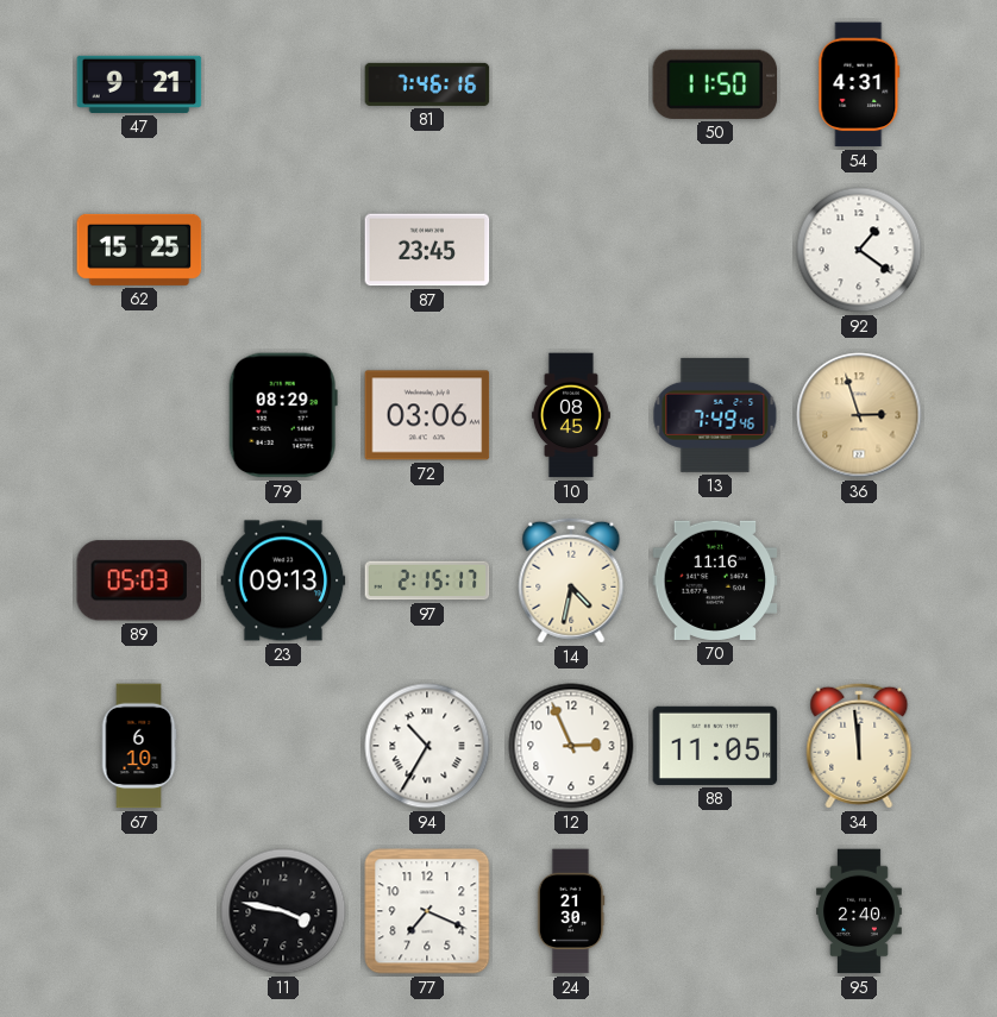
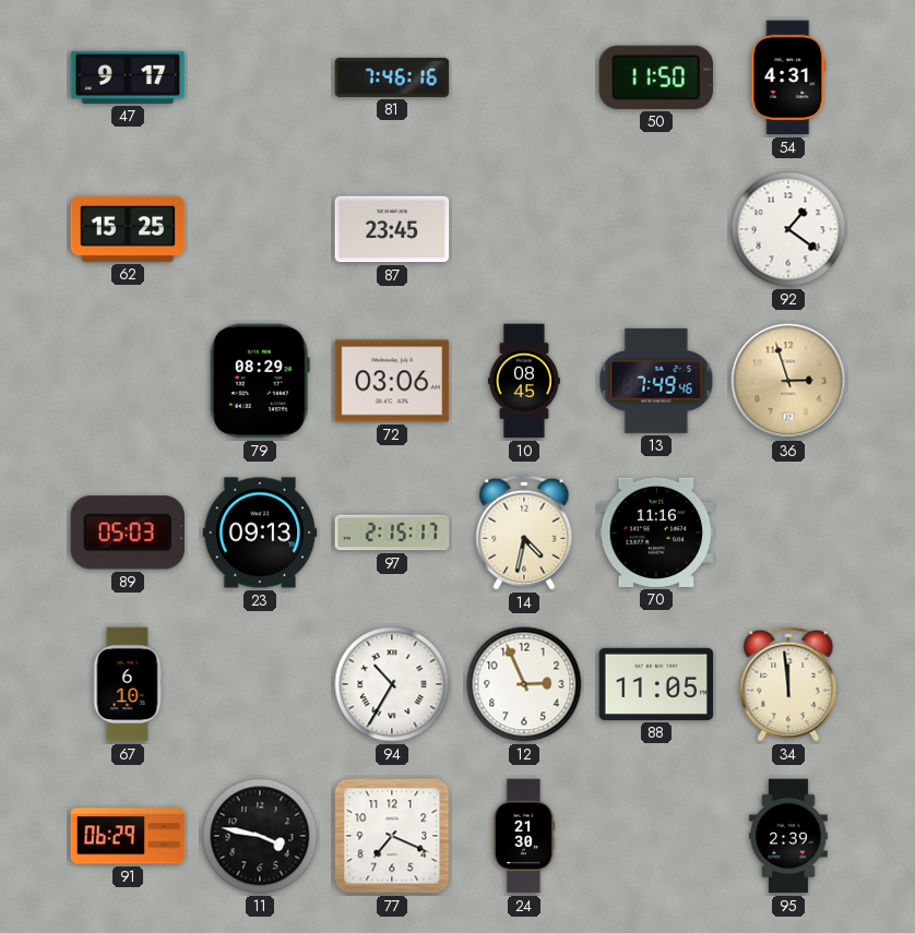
47: 9:21 -> 9:17 (128, 77)
91: none -> 06:29 (128, 836)
95: 2:40 -> 2:39 (789, 836)
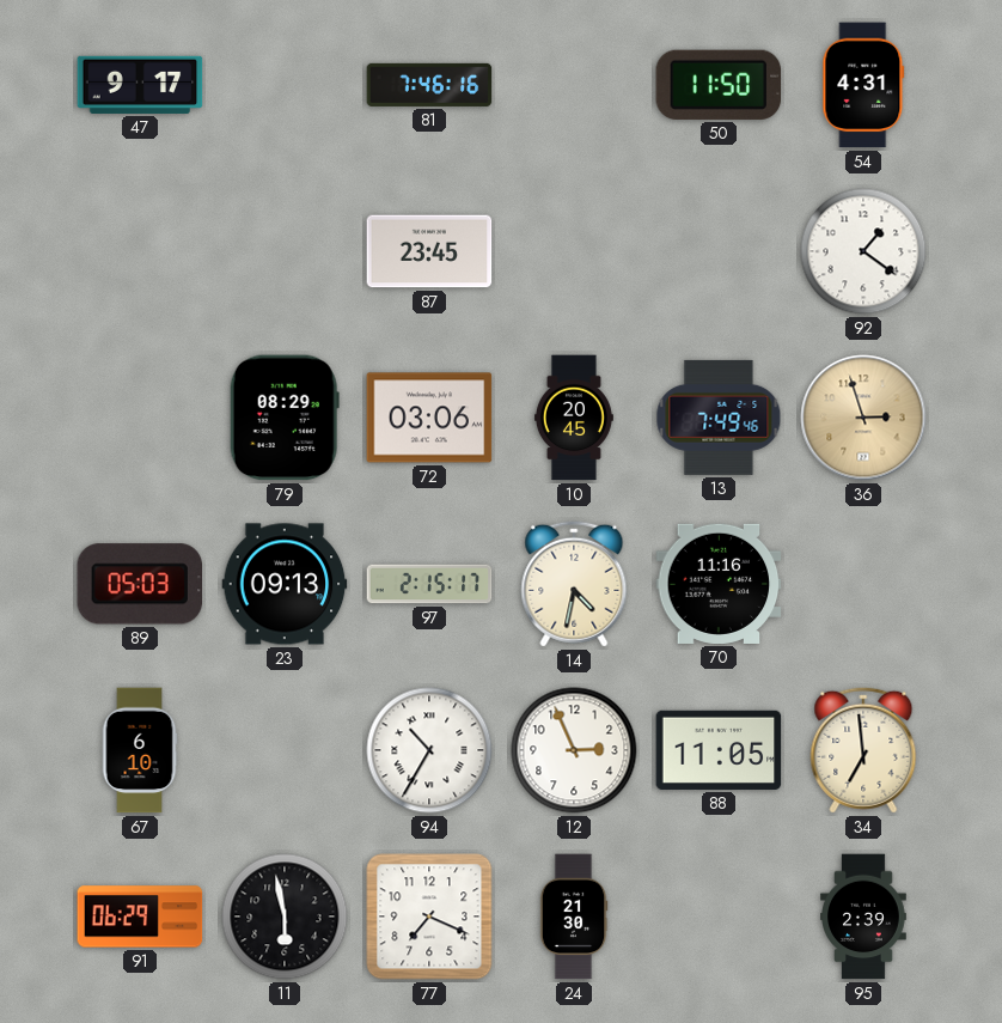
62: 15:25 -> none (128, 229)
10: 08:45 -> 20:45 (574, 418)
34: 11:59 -> 6:59 (863, 750)
11: 3:47 -> 5:58 (285, 917)
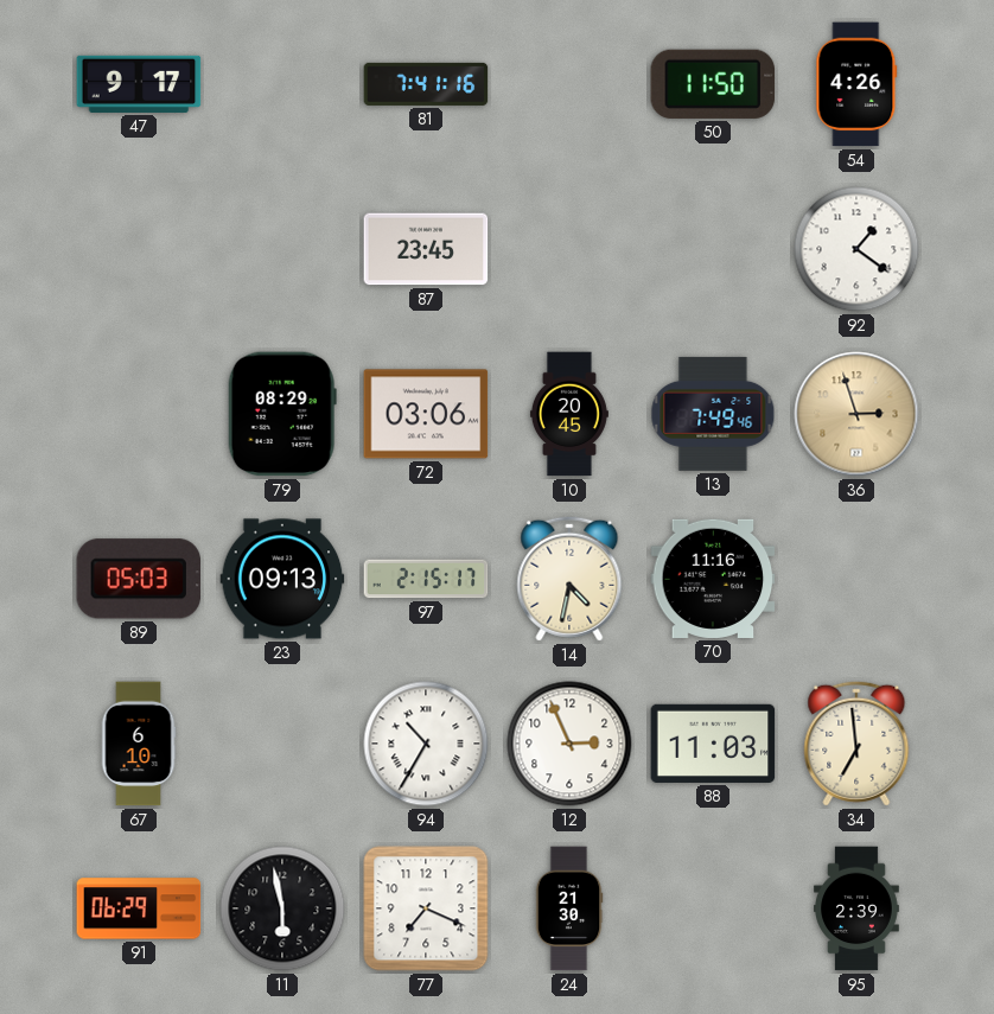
81: 7:46 -> 7:41 (426, 84)
54: 4:31 -> 4:26 (856, 84)
88: 11:05 -> 11:03 (713, 744)
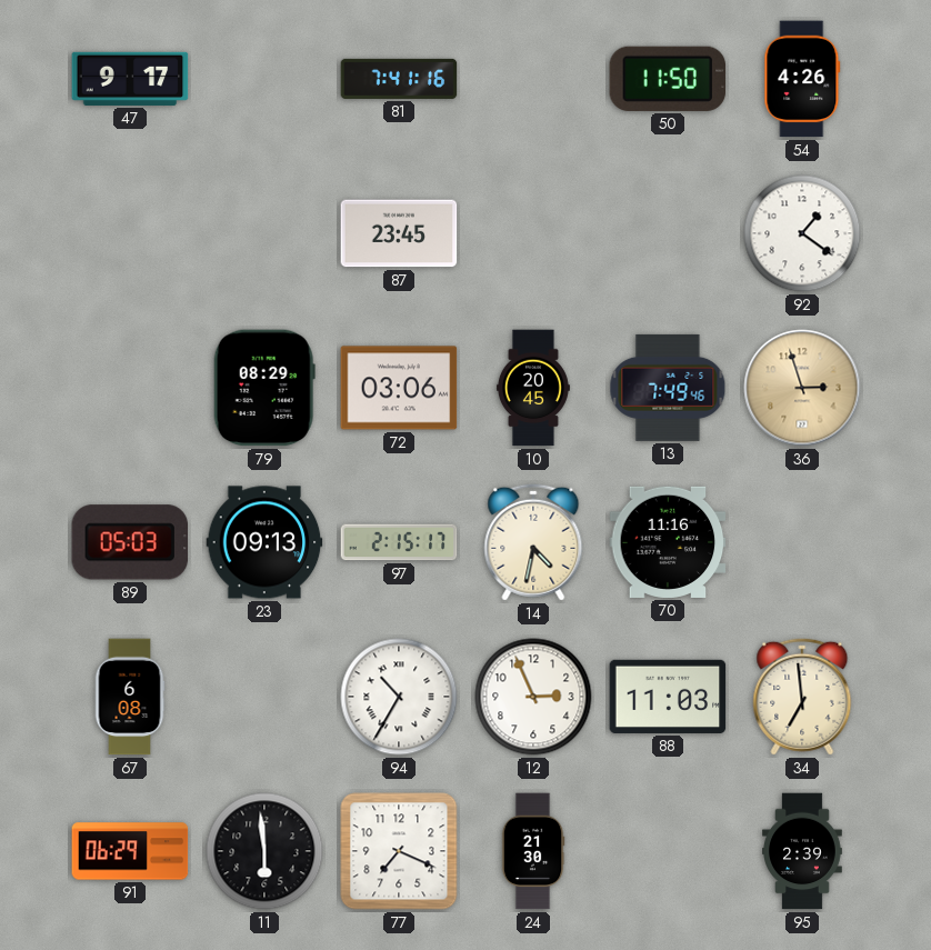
67: 6:10 -> 6:08 (130, 697)
11: 5:58 -> 5:59 (264, 851)
